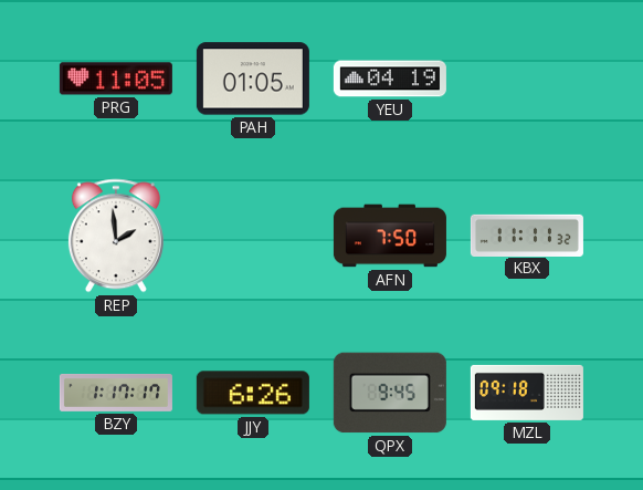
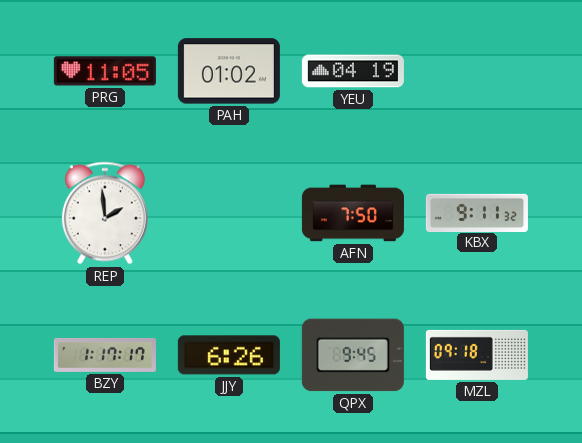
PAH: 01:05 -> 01:02 (229, 71)
KBX: 11:11 -> 9:11 (477, 212)
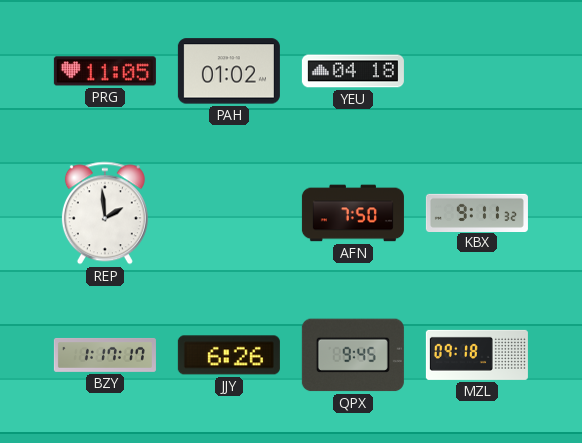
YEU: 04:19 -> 04:18 (353, 71)
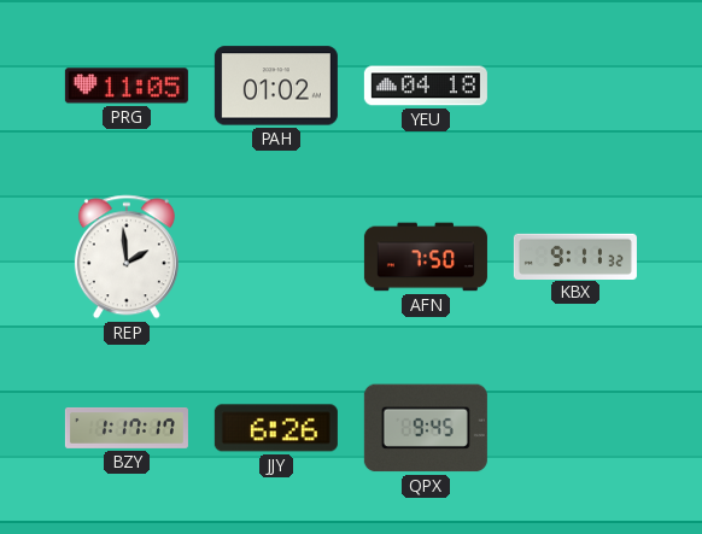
MZL: 09:18 -> none (477, 355)
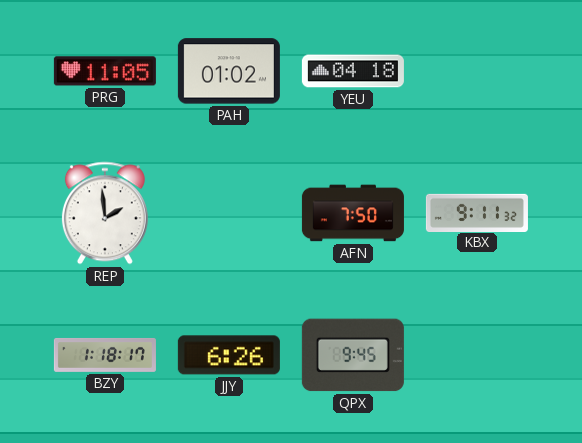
BZY: 1:17 -> 1:18 (105, 355)
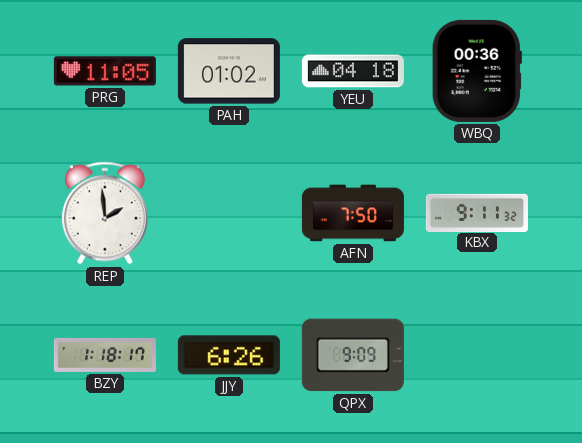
WBQ: none -> 00:36 (477, 71)
QPX: 9:45 -> 9:09 (353, 355)
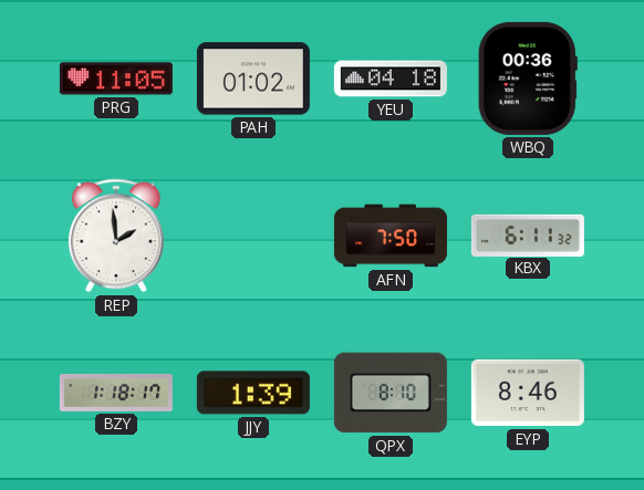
KBX: 9:11 -> 6:11 (528, 234)
JJY: 6:26 -> 1:39 (253, 393)
QPX: 9:09 -> 8:10 (391, 393)
EYP: none -> 8:46 (528, 393)
